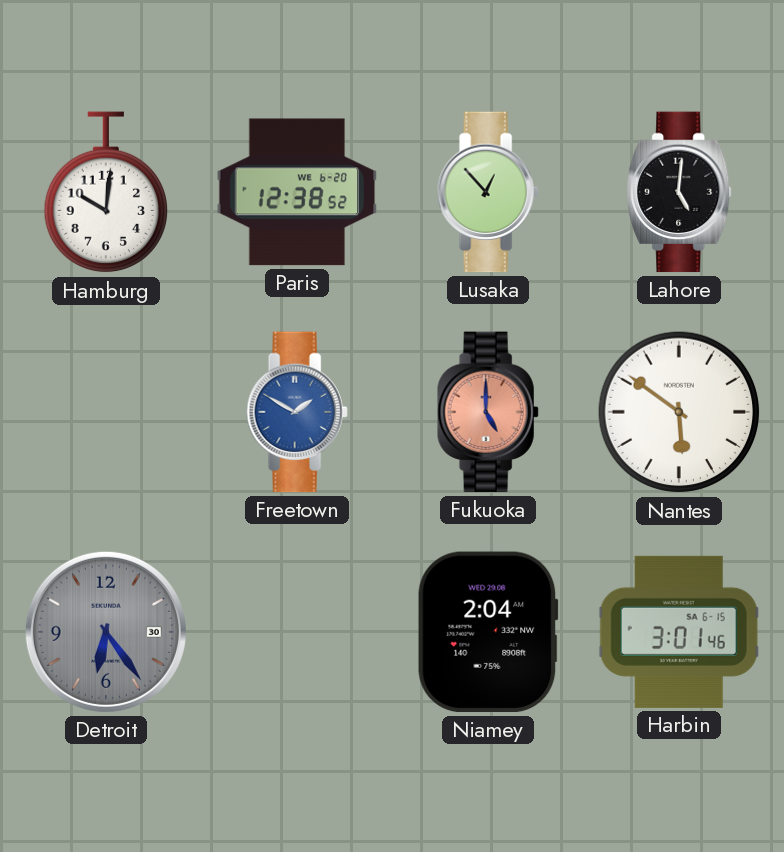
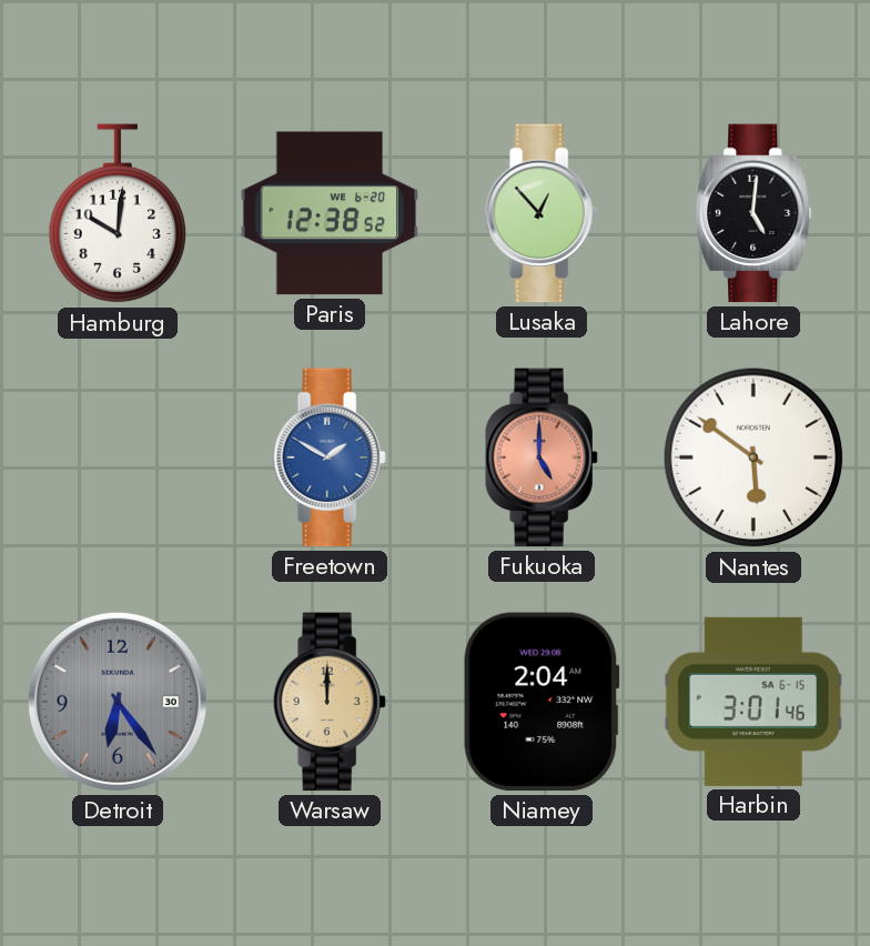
Warsaw: none -> 12:00 (330, 702)
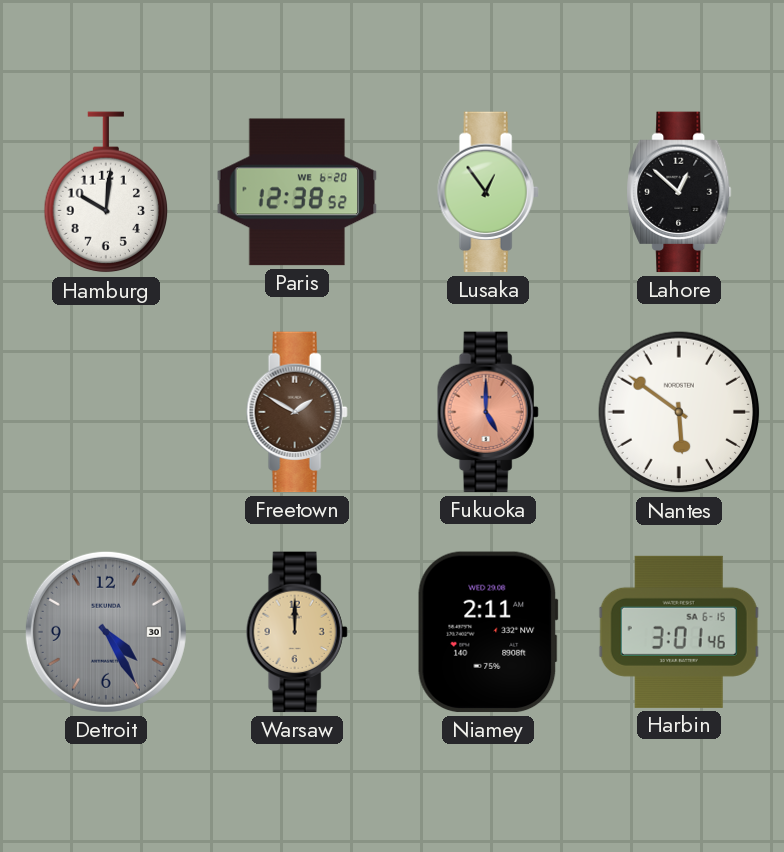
Lusaka: 12:53 -> 12:54 (488, 192)
Lahore: 5:01 -> 12:52 (679, 192)
Freetown dial: blue -> brown (297, 412)
Detroit: 6:24 -> 4:25 (106, 632)
Niamey: 2:04 -> 2:11 (488, 632)
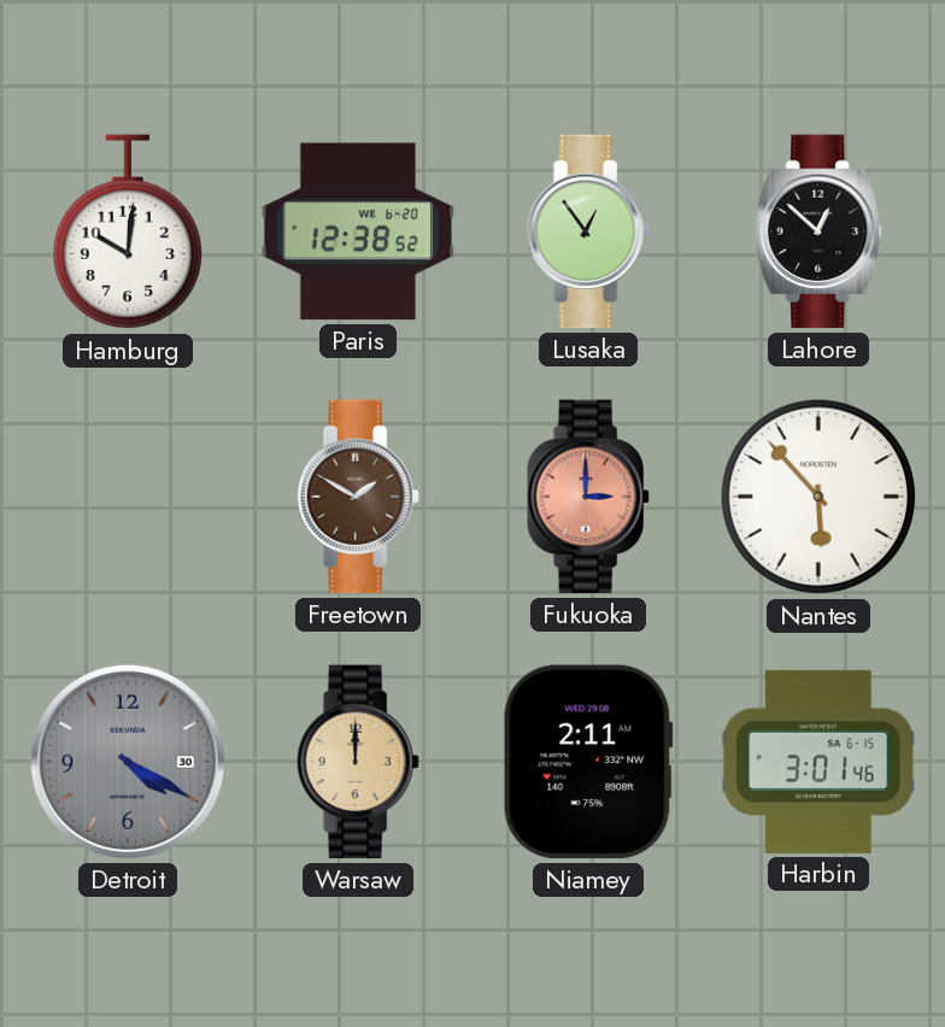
Fukuoka: 5:00 -> 3:00 (588, 497)
Nantes: 5:51 -> 5:53 (818, 497)
Detroit: 4:25 -> 4:20 (128, 762)
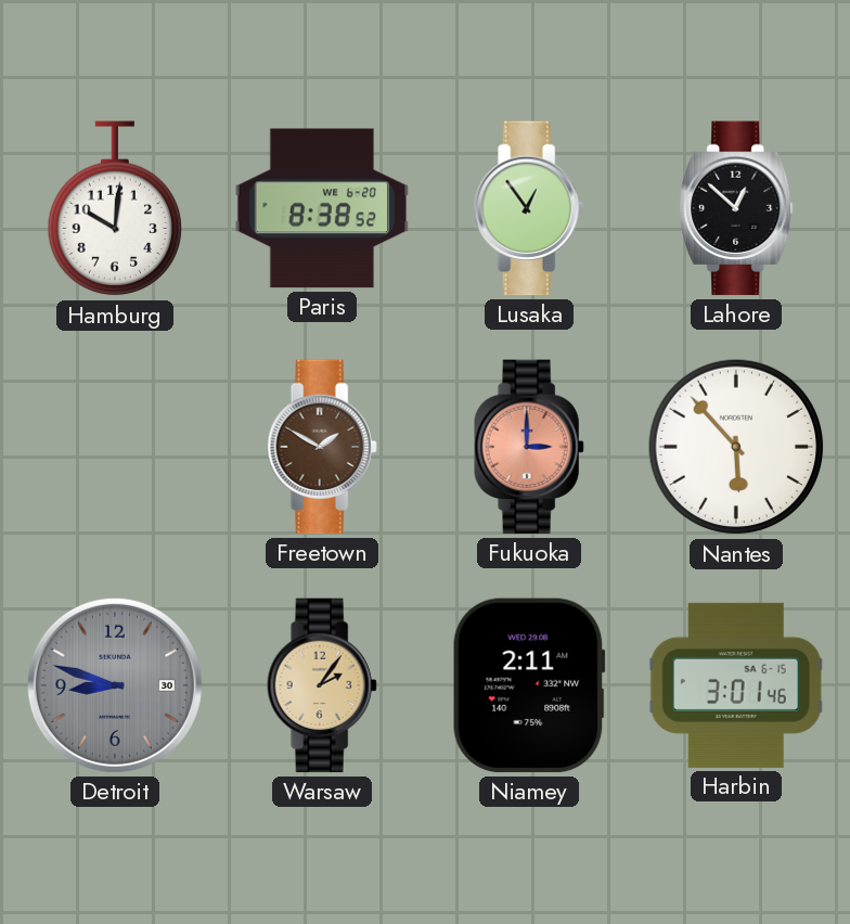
Paris: 12:38 -> 8:38 (322, 208)
Detroit: 4:20 -> 8:48 (115, 685)
Warsaw: 12:00 -> 2:06 (322, 685)
